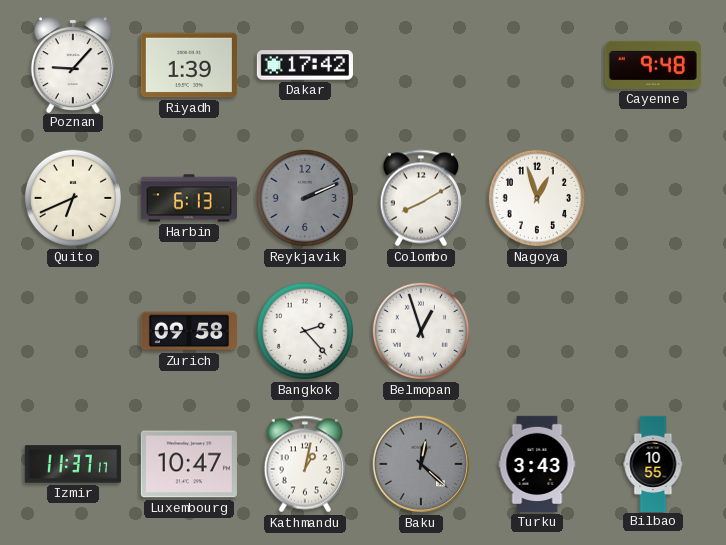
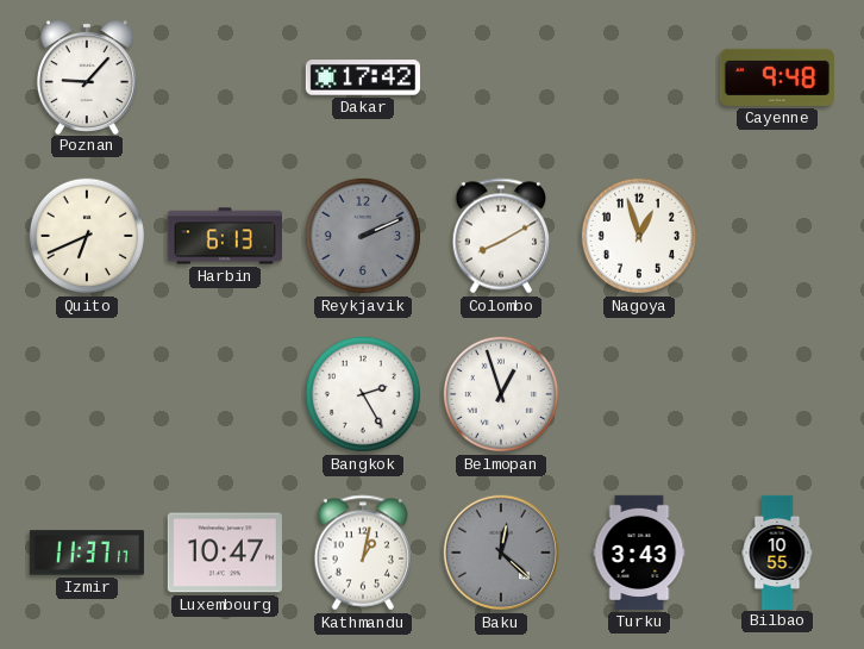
Riyadh: 1:39 -> none (189, 65)
Zurich: 09:58 -> none (189, 331)
Bangkok: 2:23 -> 2:25 (363, 394)
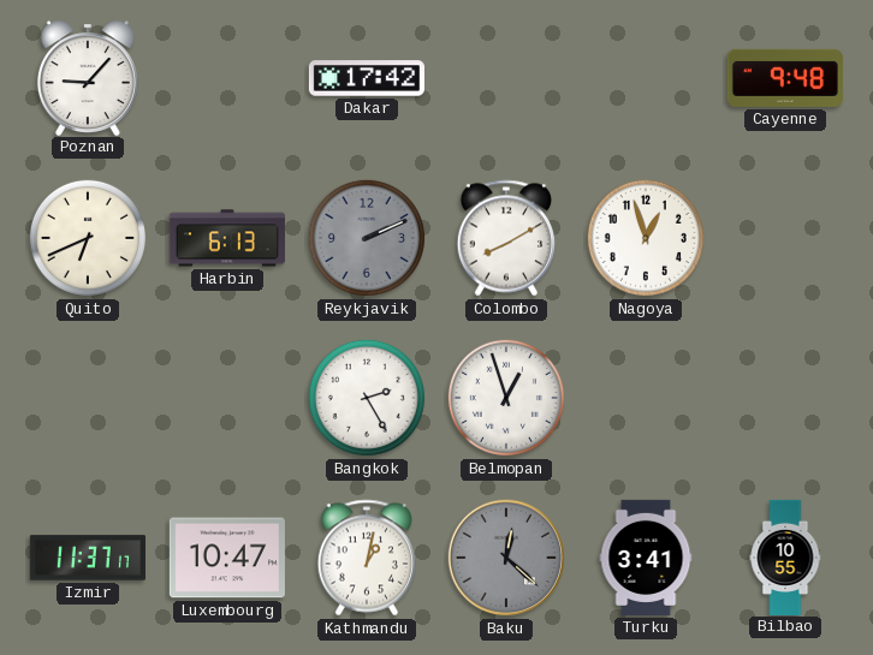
Turku: 3:43 -> 3:41 (646, 558)
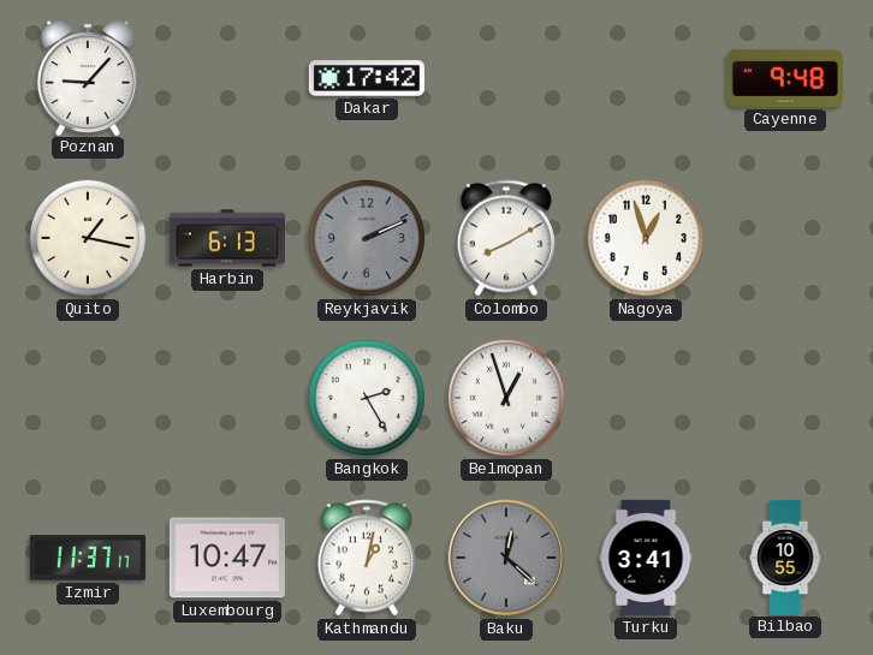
Quito: 6:41 -> 1:17 (88, 238)
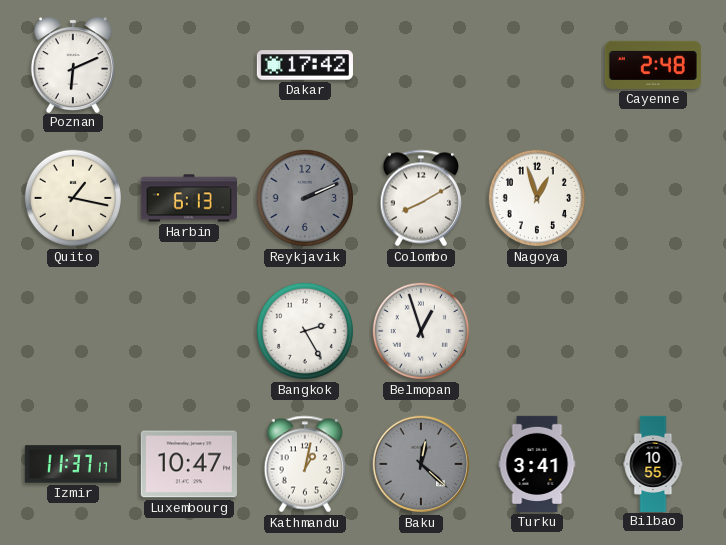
Poznan: 9:07 -> 6:11 (73, 64)
Cayenne: 9:48 -> 2:48 (653, 65)
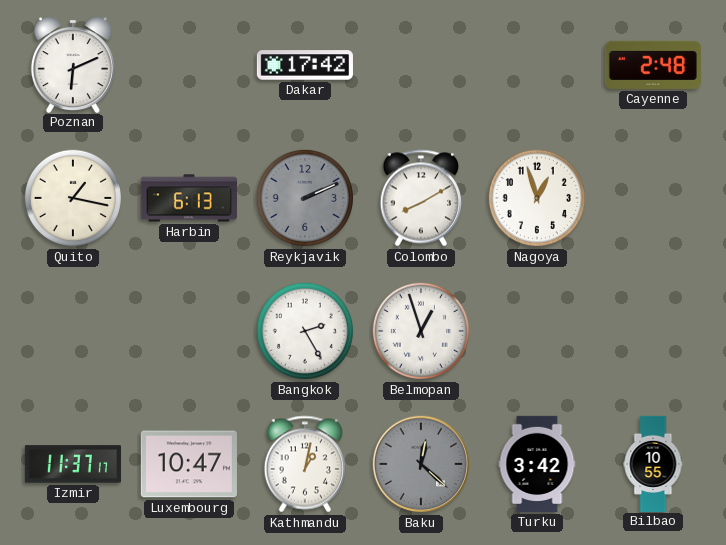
Turku: 3:41 -> 3:42 (537, 464)
